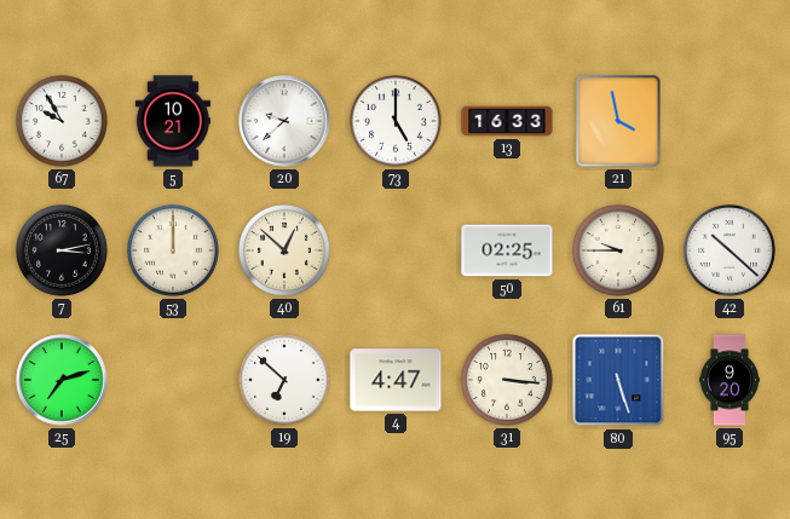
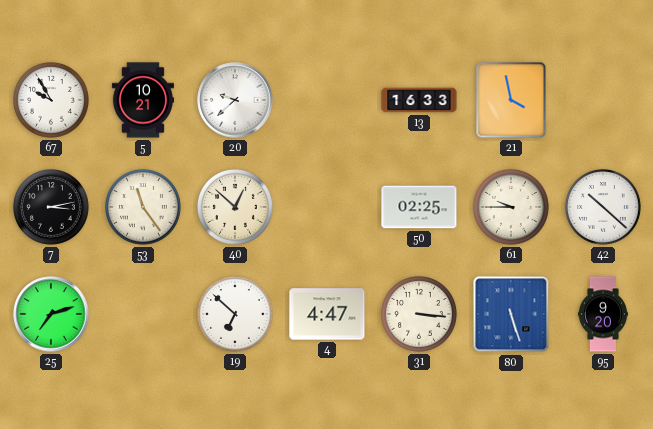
73: 5:00 -> none (396, 121)
53: 12:00 -> 11:24 (143, 207)
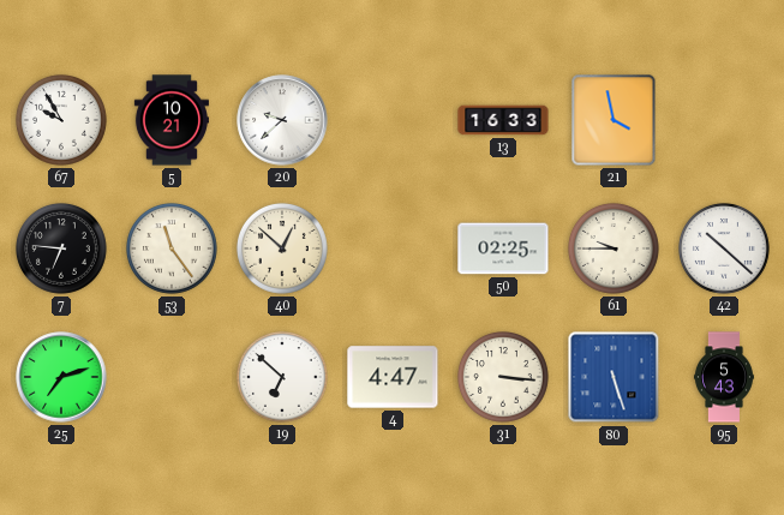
7: 3:13 -> 6:46 (61, 248)
95: 9:20 -> 5:43 (724, 377)
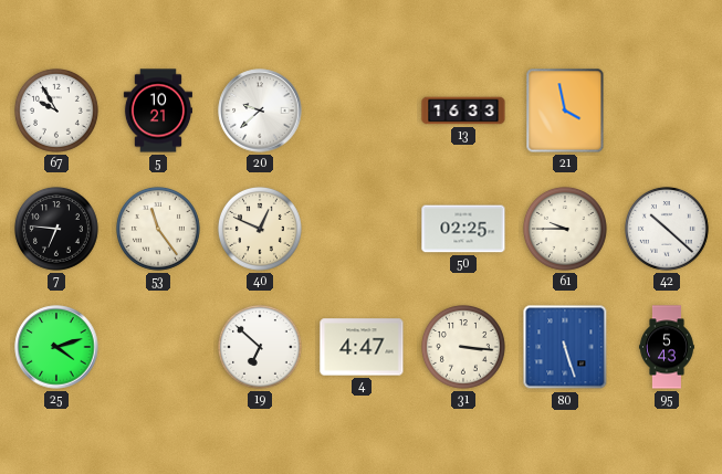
40: 12:52 -> 12:49 (260, 229)
25: 7:12 -> 4:12 (56, 347)
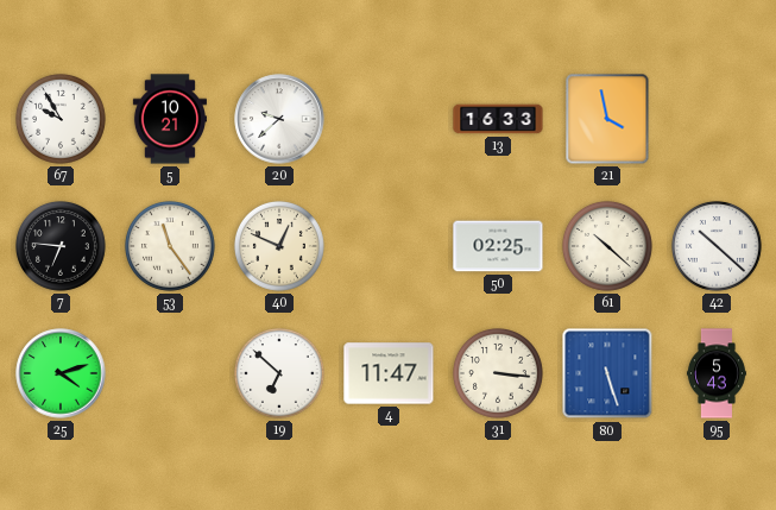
61: 9:45 -> 10:22 (607, 246)
4: 4:47 -> 11:47 (389, 373)
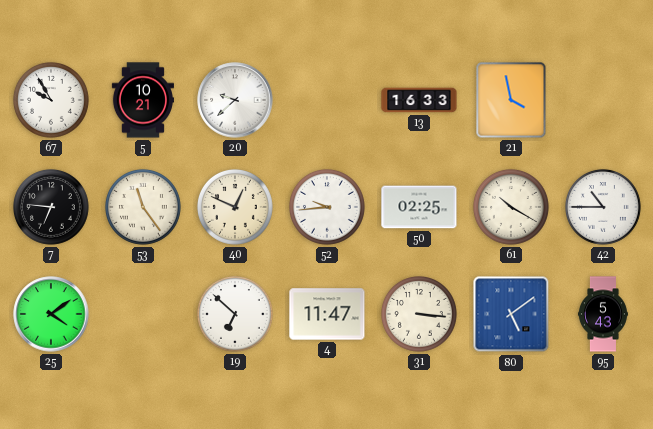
52: none -> 9:44 (327, 207)
61: 10:22 -> 10:20 (511, 207)
42: 10:22 -> 10:45 (603, 207)
25: 4:12 -> 4:09 (51, 314)
80: 5:27 -> 5:09 (511, 314)
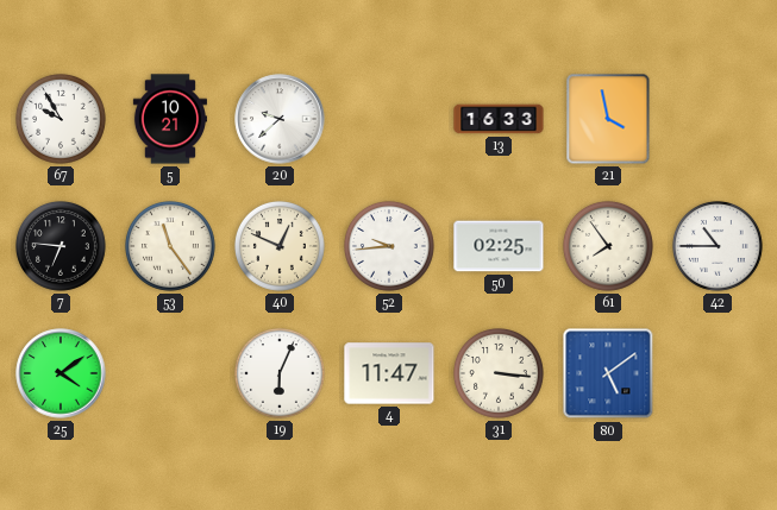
61: 10:20 -> 7:54 (608, 246)
19: 6:52 -> 6:04 (280, 373)
95: 5:43 -> none (603, 314)
